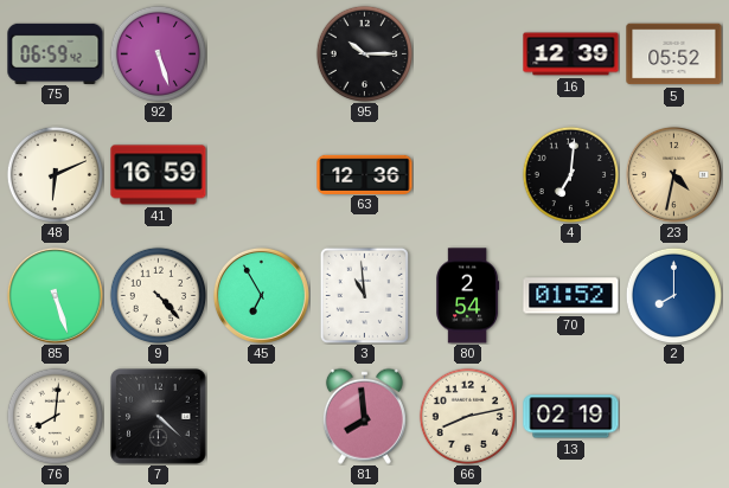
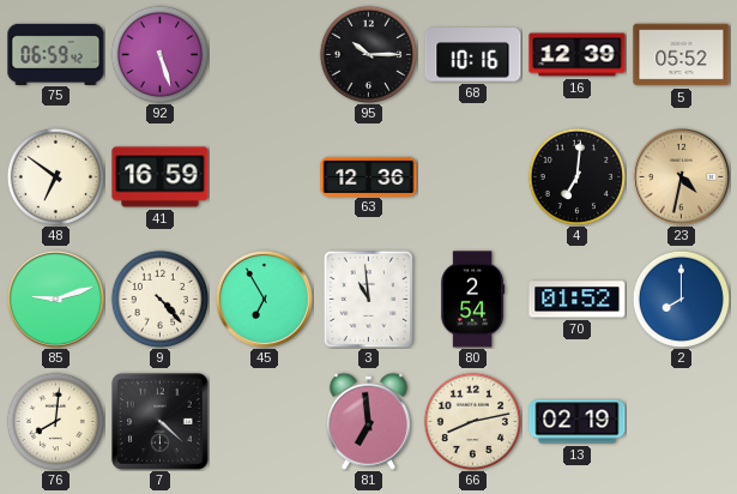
68: none -> 10:16 (473, 55)
48: 6:11 -> 6:51 (55, 176)
85: 5:27 -> 9:12 (55, 299)
81: 7:59 -> 6:59 (368, 421)
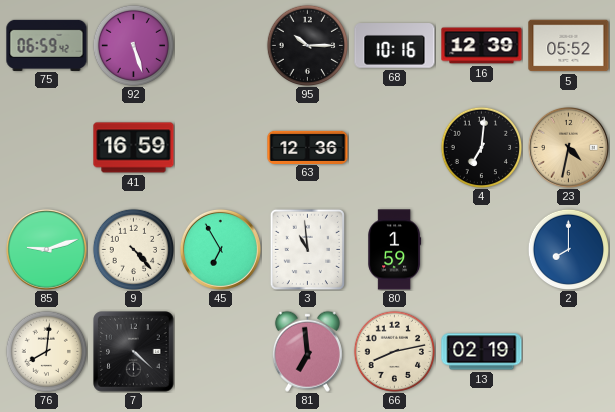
48: 6:51 -> none (55, 176)
80: 2:54 -> 1:59 (395, 250)
70: 01:52 -> none (578, 300)
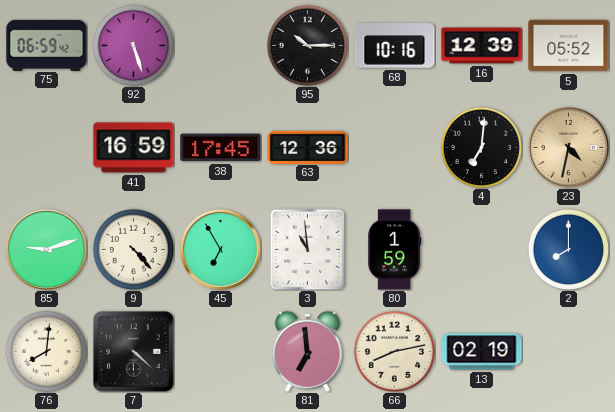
38: none -> 17:45 (221, 148)
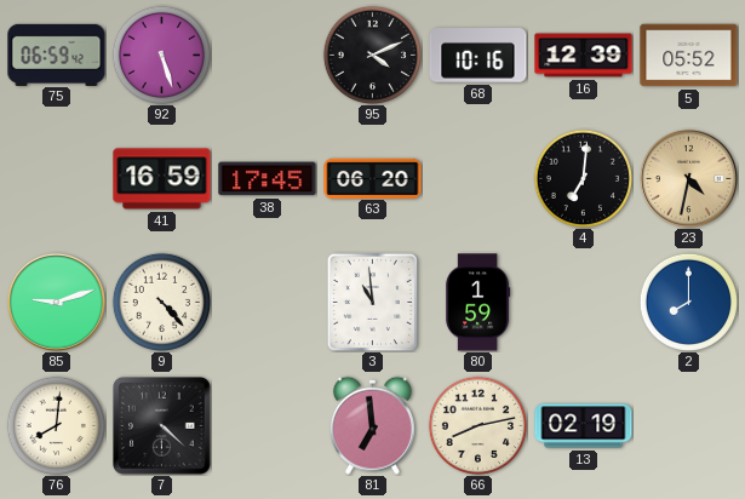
95: 10:15 -> 4:11 (372, 55)
63: 12:36 -> 06:20 (373, 178)
45: 6:55 -> none (220, 249)
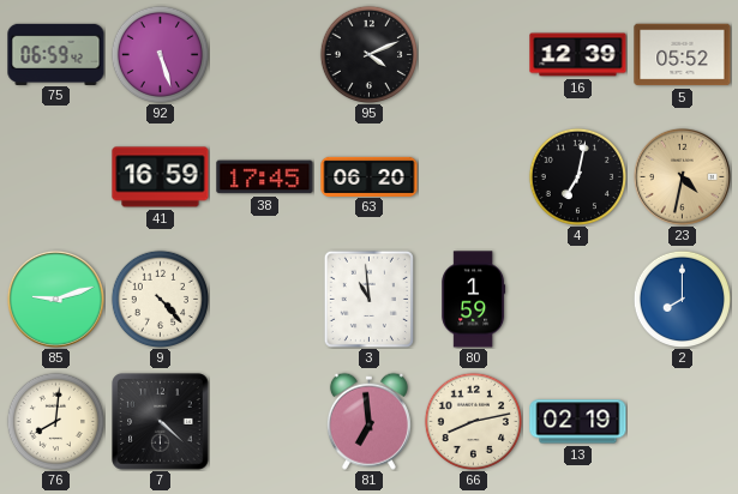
68: 10:16 -> none (478, 56)
4: 7:01 -> 7:02 (577, 176)
